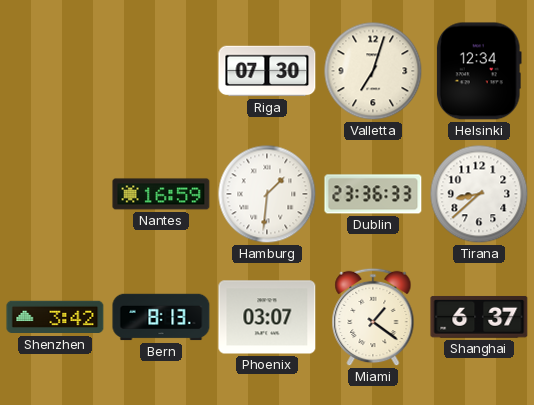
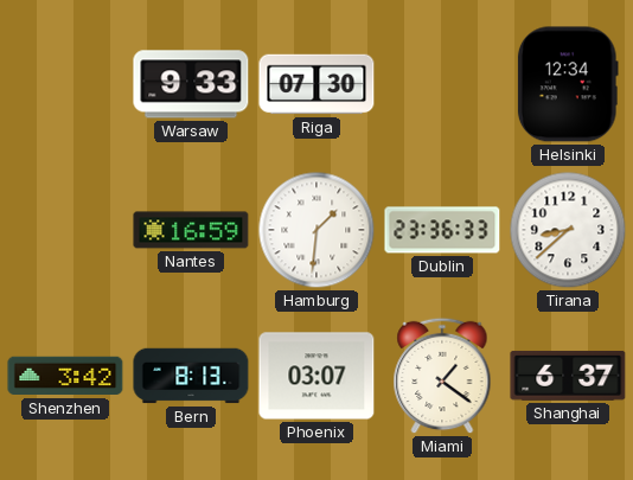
Warsaw: none -> 9:33 (191, 84)
Valletta: 7:03 -> none (373, 71)
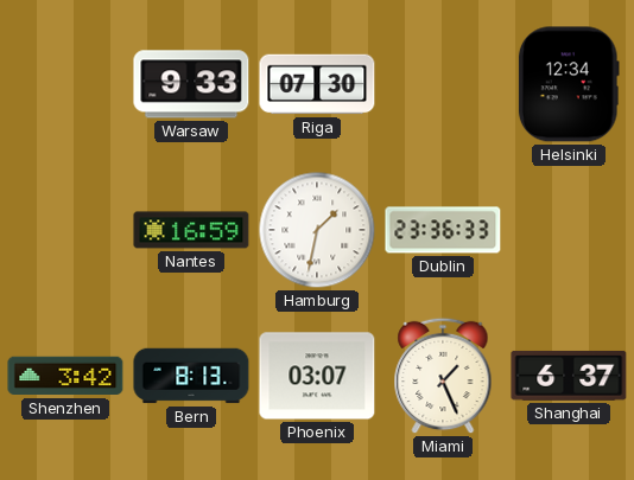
Hamburg: 1:31 -> 1:32 (317, 230)
Tirana: 8:38 -> none (568, 230)
Miami: 1:21 -> 1:26 (443, 376)
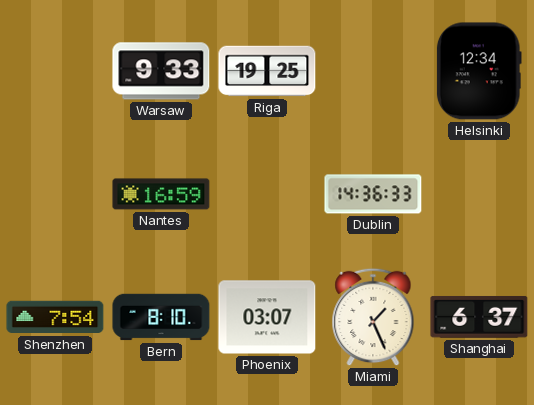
Riga: 07:30 -> 19:25 (267, 71)
Hamburg: 1:32 -> none (317, 230)
Dublin: 23:36 -> 14:36 (373, 194)
Shenzhen: 3:42 -> 7:54 (55, 317)
Bern: 8:13 -> 8:10 (161, 317)
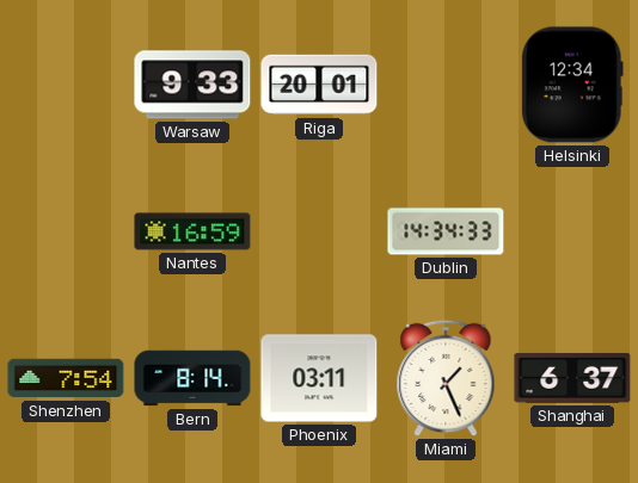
Riga: 19:25 -> 20:01 (319, 85)
Dublin: 14:36 -> 14:34 (446, 231)
Bern: 8:10 -> 8:14 (192, 378)
Phoenix: 03:07 -> 03:11 (319, 378)
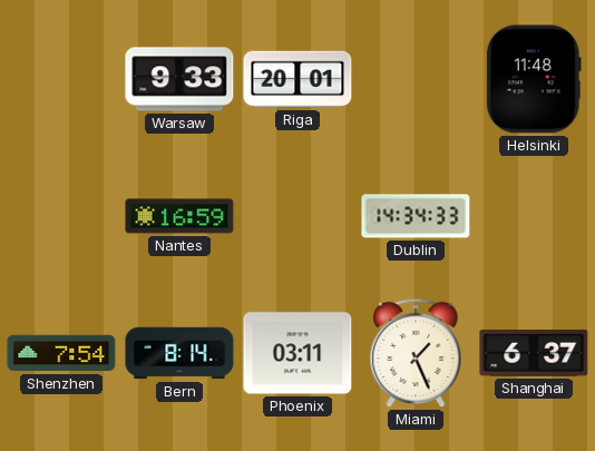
Helsinki: 12:34 -> 11:48 (534, 79)
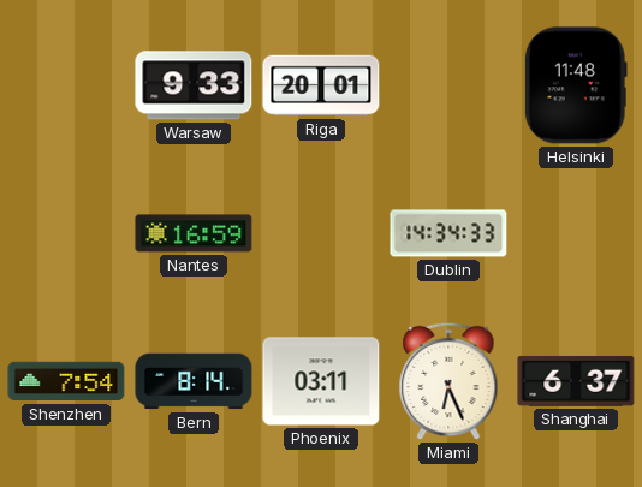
Miami: 1:26 -> 6:26 (448, 381)
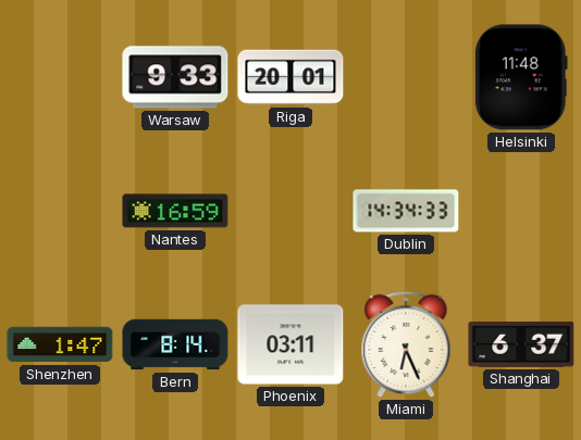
Shenzhen: 7:54 -> 1:47 (60, 344)
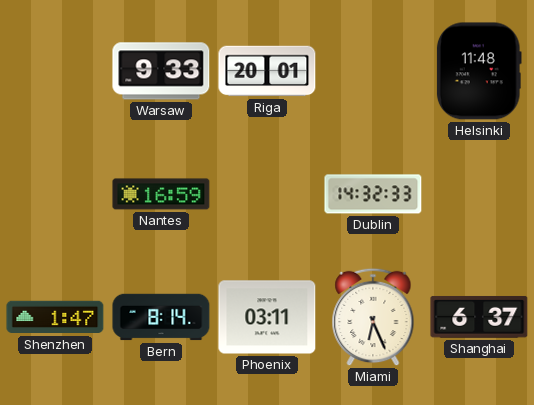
Dublin: 14:34 -> 14:32 (373, 194)
